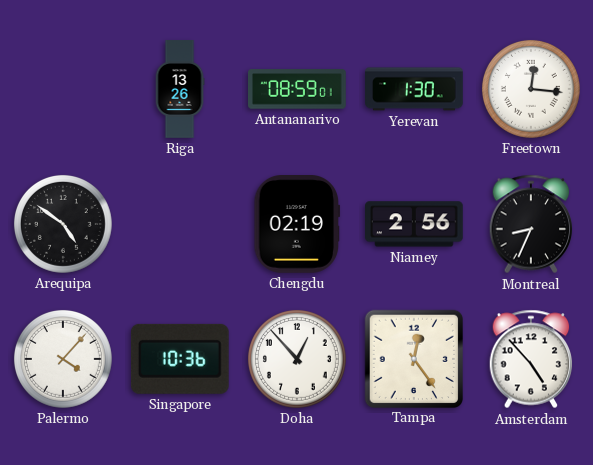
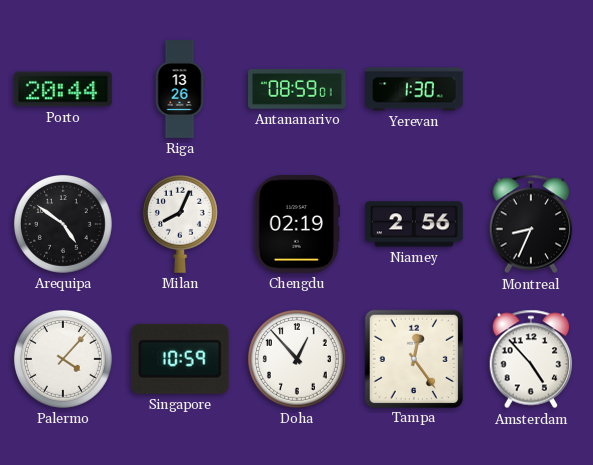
Porto: none -> 20:44 (64, 89)
Freetown: 12:16 -> none (531, 89)
Milan: none -> 8:04 (180, 224)
Singapore: 10:36 -> 10:59 (180, 359)
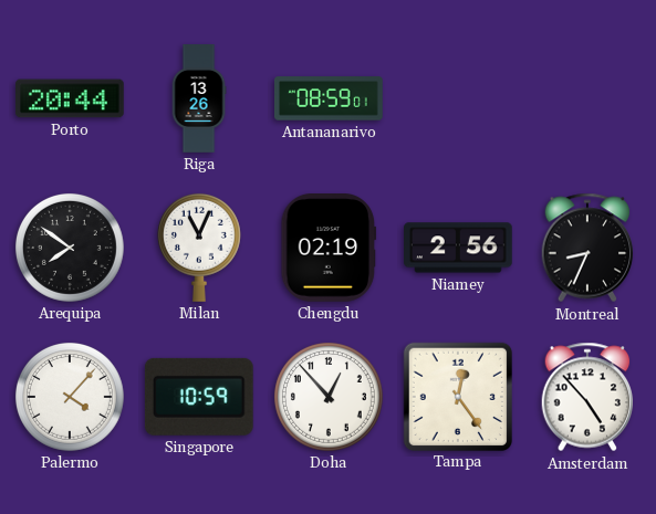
Yerevan: 1:30 -> none (414, 89)
Arequipa: 4:51 -> 7:51 (70, 248)
Milan: 8:04 -> 11:04 (199, 248)
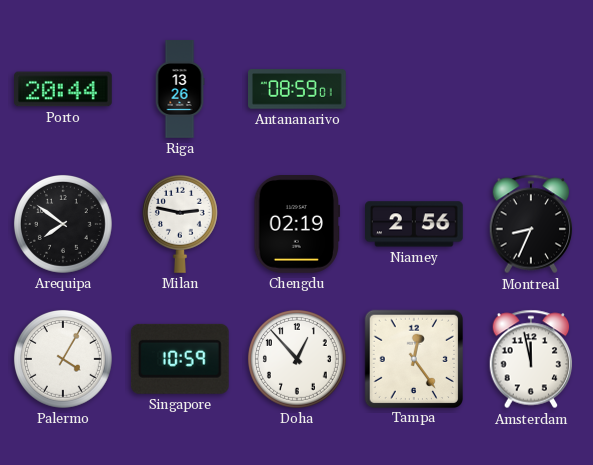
Milan: 11:04 -> 2:47 (180, 224)
Palermo: 4:07 -> 4:05 (63, 359)
Amsterdam: 4:53 -> 11:58 (531, 359)
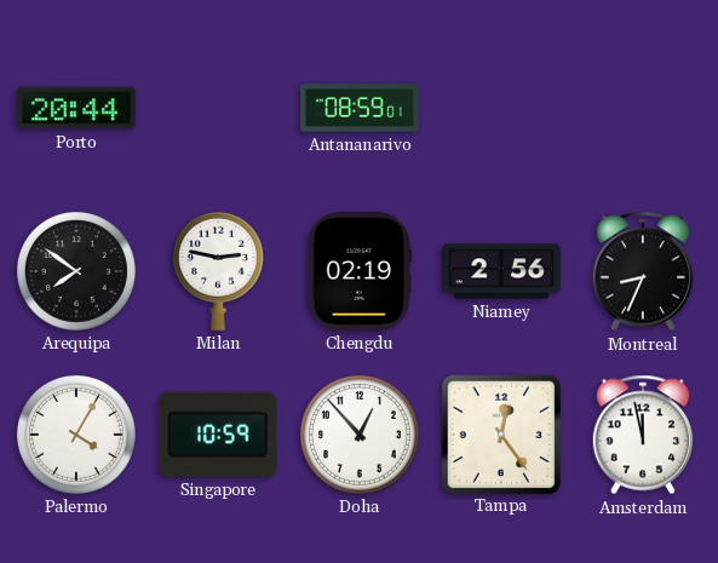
Riga: 13:26 -> none (180, 89)
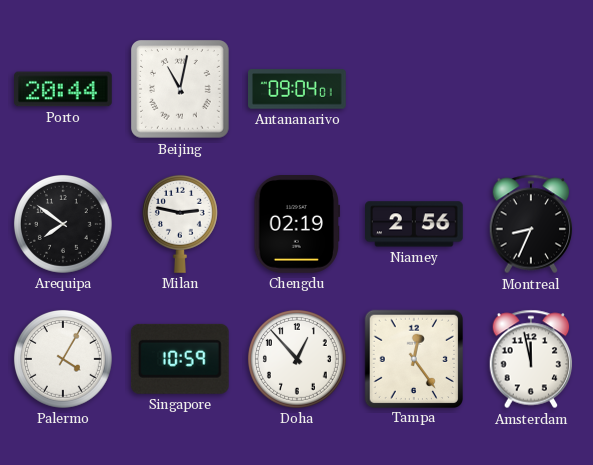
Beijing: none -> 11:02 (181, 90)
Antananarivo: 08:59 -> 09:04 (297, 89)
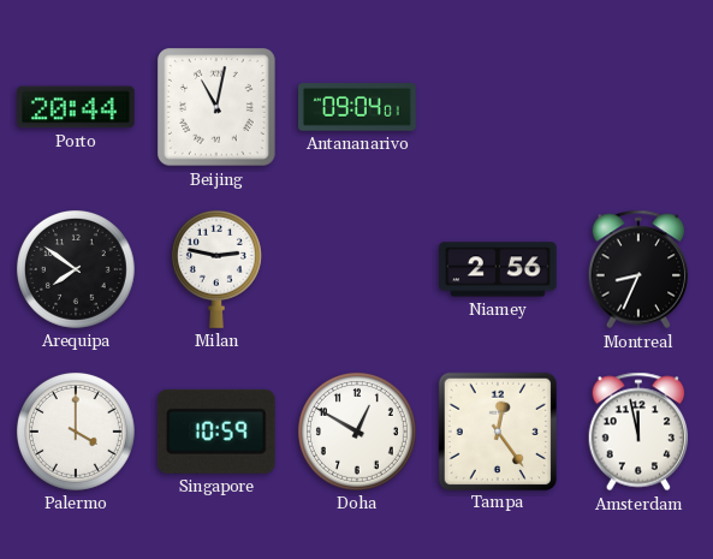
Chengdu: 02:19 -> none (297, 225)
Palermo: 4:05 -> 4:00 (76, 432)
Doha: 12:53 -> 12:50 (357, 432)
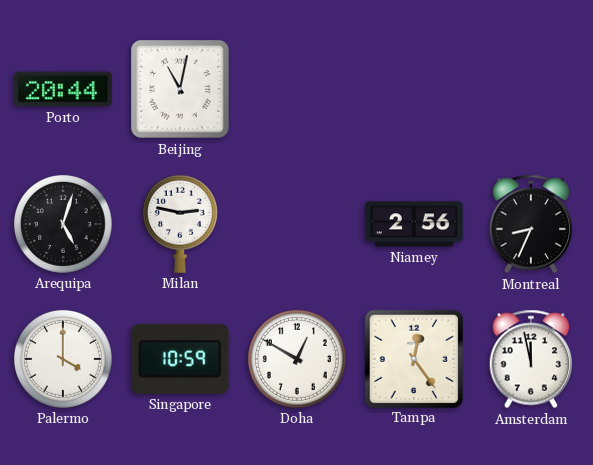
Antananarivo: 09:04 -> none (357, 107)
Arequipa: 7:51 -> 5:03 (63, 224)
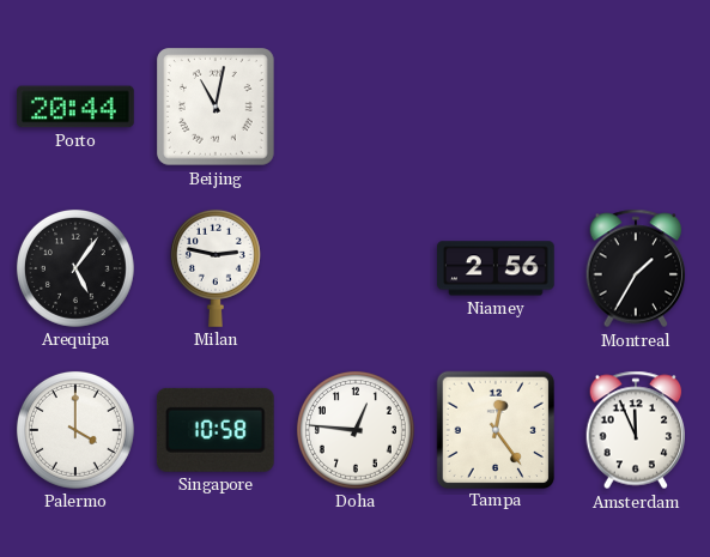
Arequipa: 5:03 -> 5:06 (75, 268)
Montreal: 8:34 -> 1:35 (636, 268)
Singapore: 10:59 -> 10:58 (216, 430)
Doha: 12:50 -> 12:46 (356, 430)
Amsterdam: 11:58 -> 11:56 (636, 430)
